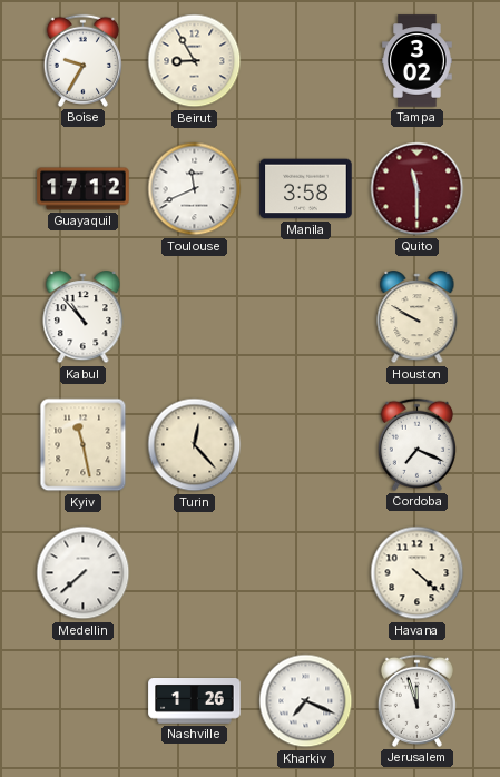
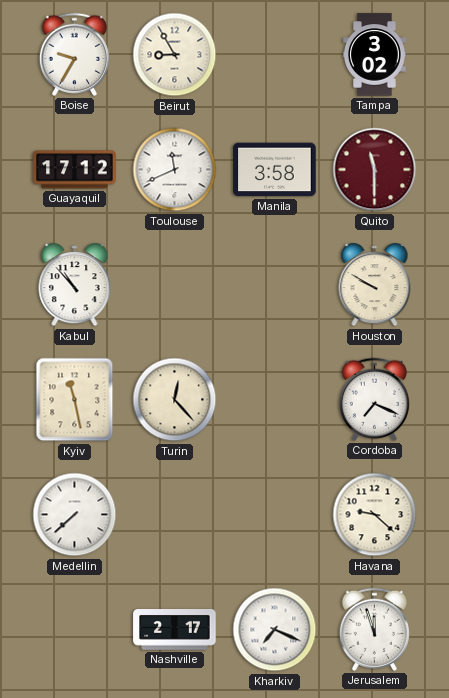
Havana: 4:22 -> 9:22 (375, 515)
Nashville: 1:26 -> 2:17 (175, 630)
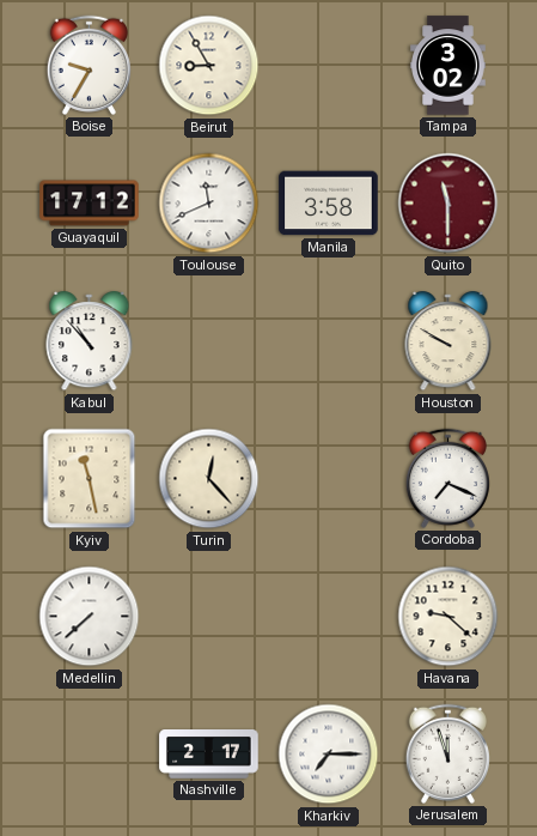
Kharkiv: 7:19 -> 7:15 (329, 755)
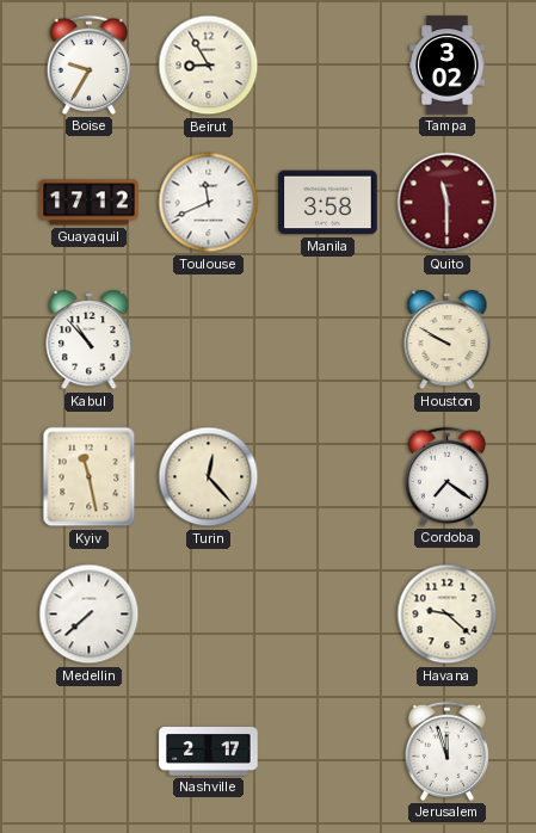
Cordoba: 7:19 -> 7:21 (446, 476)
Kharkiv: 7:15 -> none (329, 755)
